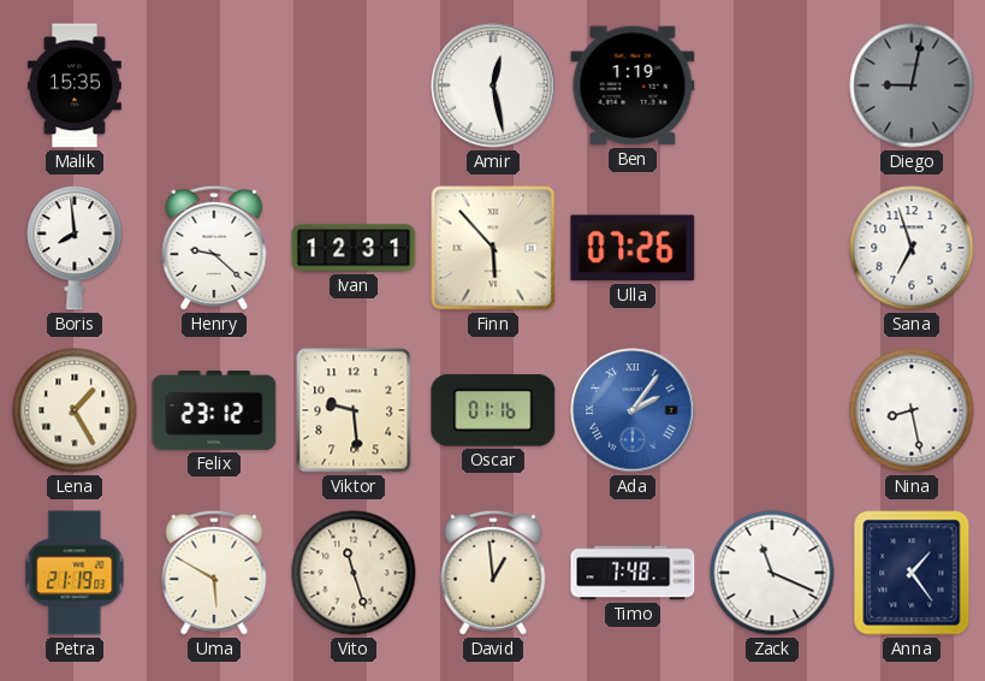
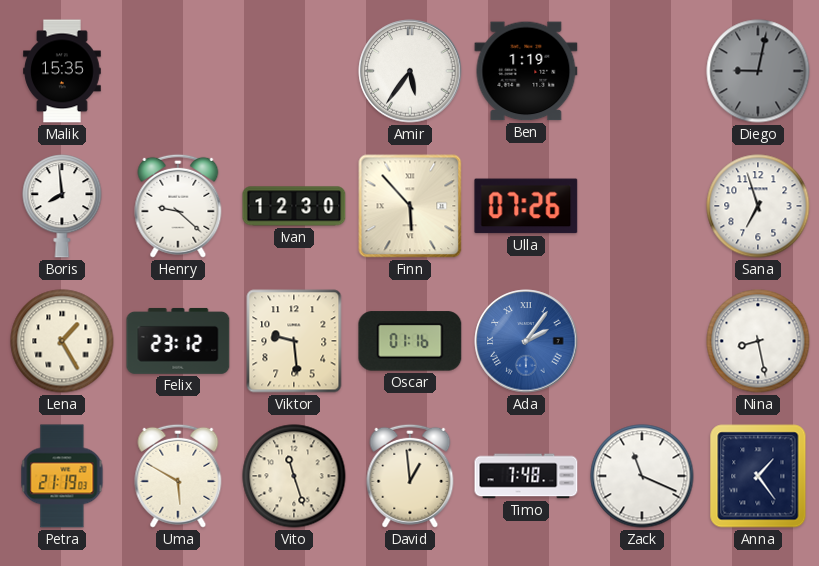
Amir: 12:28 -> 5:36 (410, 71)
Ivan: 12:31 -> 12:30 (294, 206)
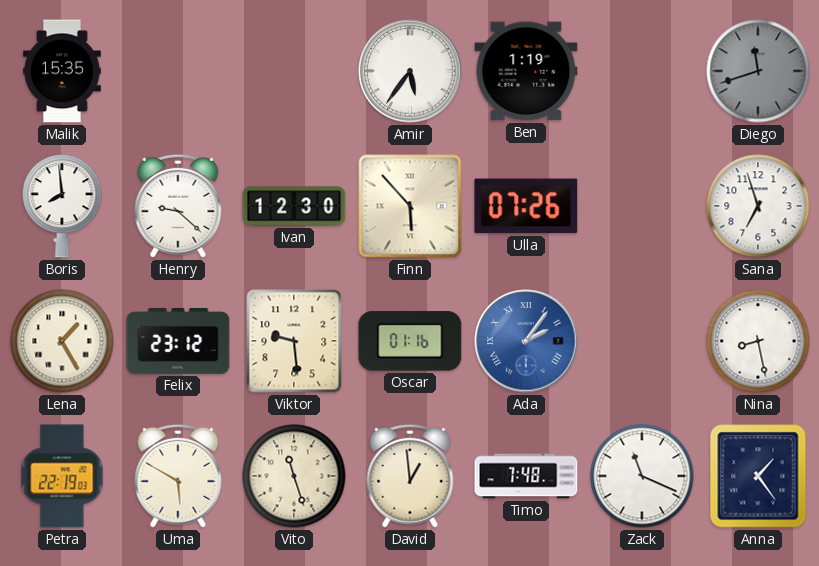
Diego: 9:02 -> 11:42 (758, 71)
Petra: 21:19 -> 22:19 (62, 476)
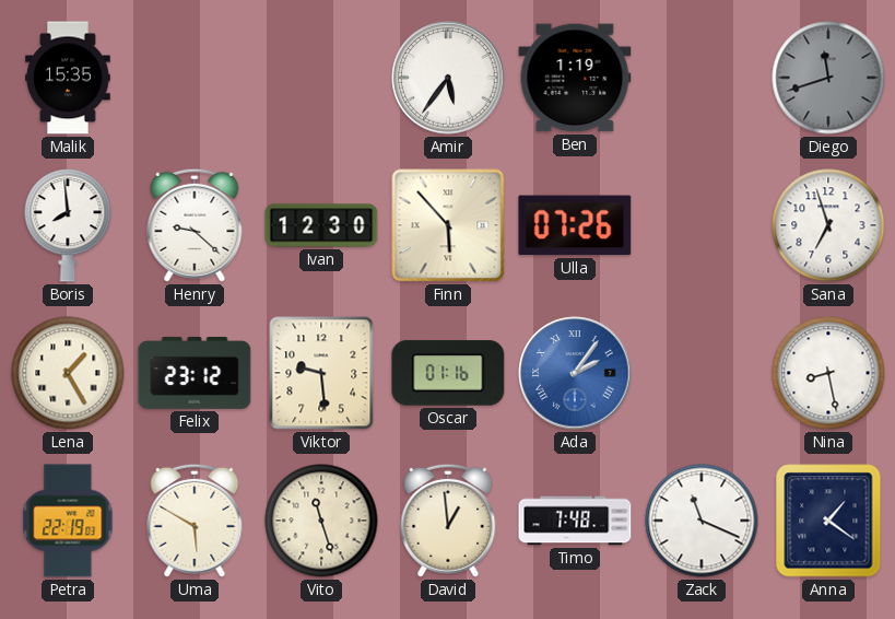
Anna: 1:24 -> 1:21 (828, 521)
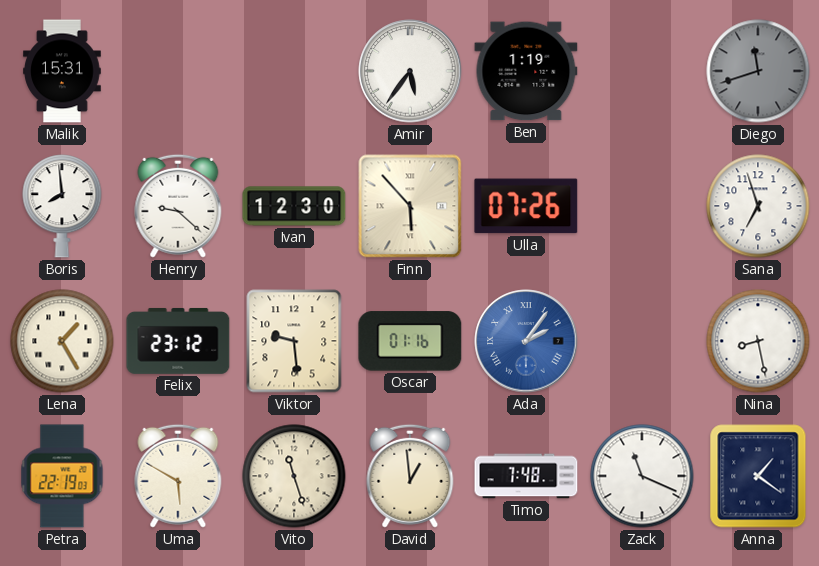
Malik: 15:35 -> 15:31 (62, 71)
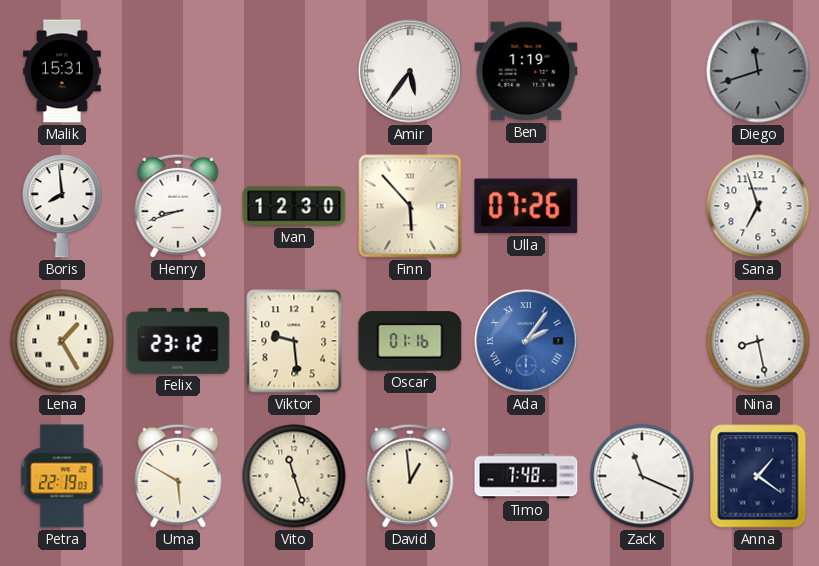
Henry: 9:22 -> 8:42 (178, 206)
